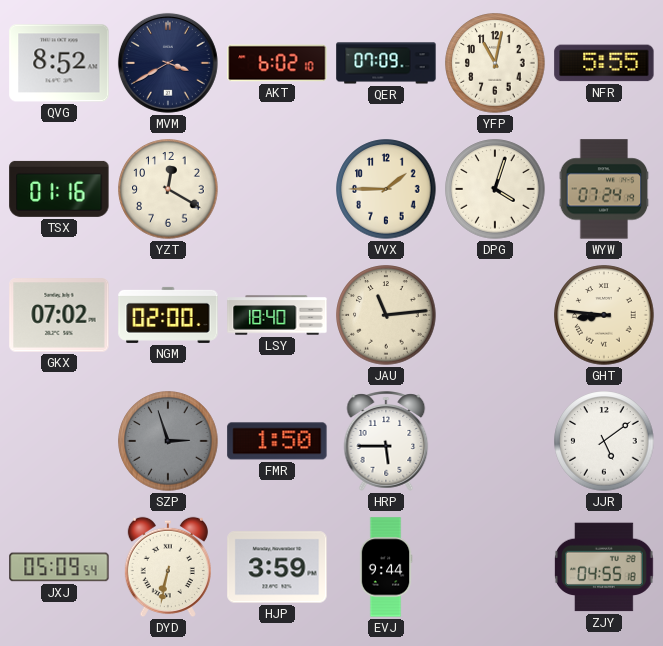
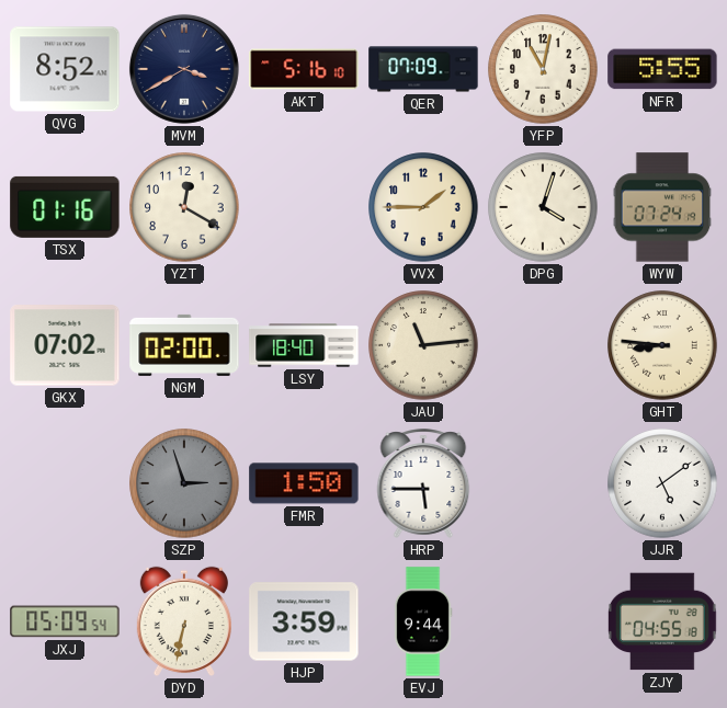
AKT: 6:02 -> 5:16 (304, 69)
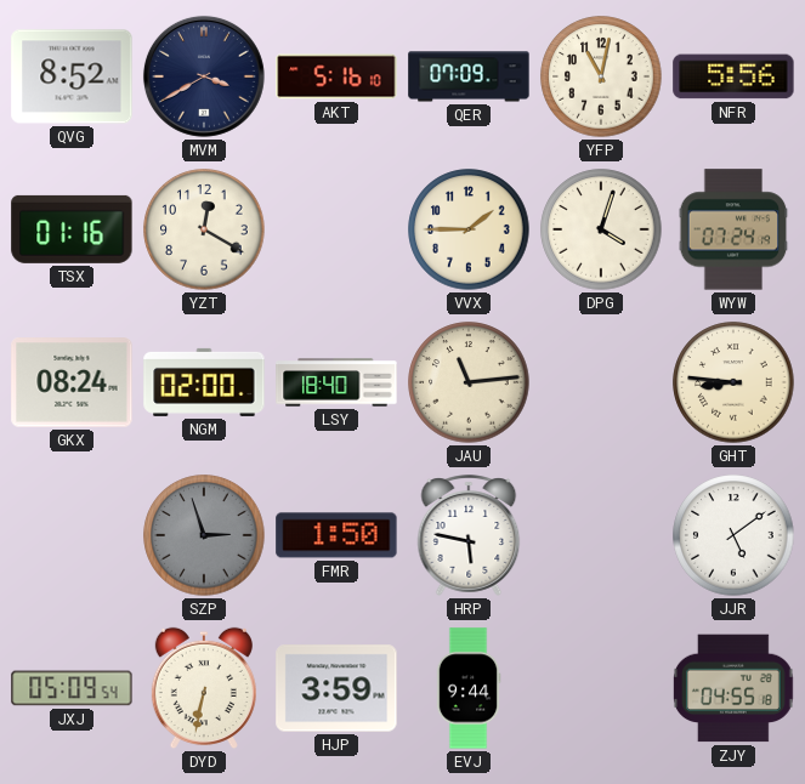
NFR: 5:55 -> 5:56 (733, 76)
GKX: 07:02 -> 08:24 (72, 382)
HRP: 5:45 -> 5:47 (469, 535)
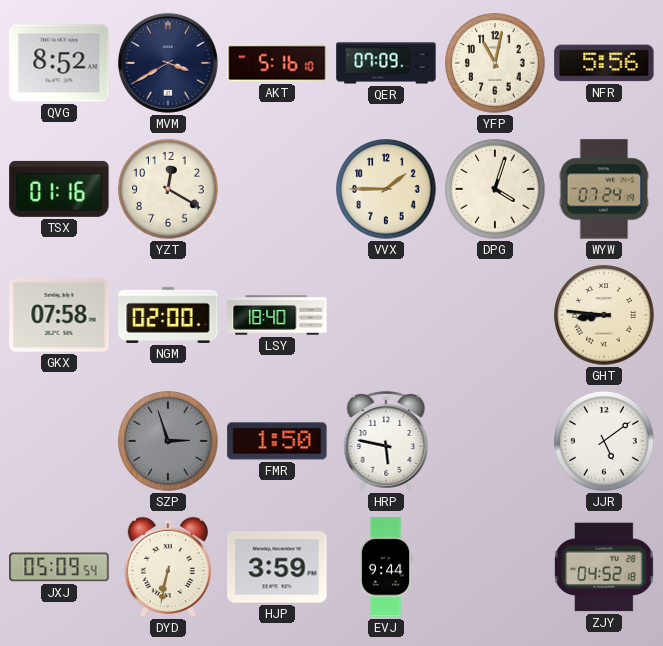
GKX: 08:24 -> 07:58 (59, 315)
JAU: 11:14 -> none (469, 382)
ZJY: 04:55 -> 04:52 (604, 567)
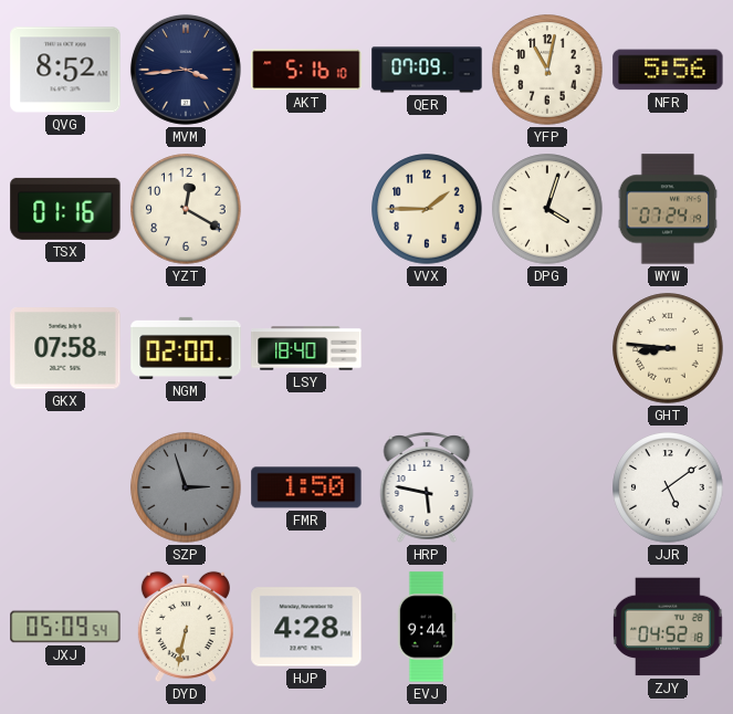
MVM: 3:40 -> 3:44 (186, 70)
HJP: 3:59 -> 4:28 (306, 627)
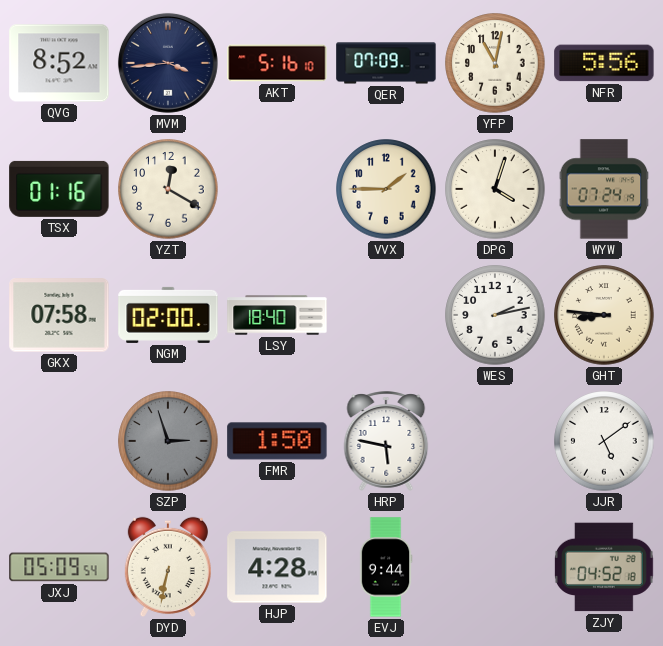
WES: none -> 2:13 (495, 315)
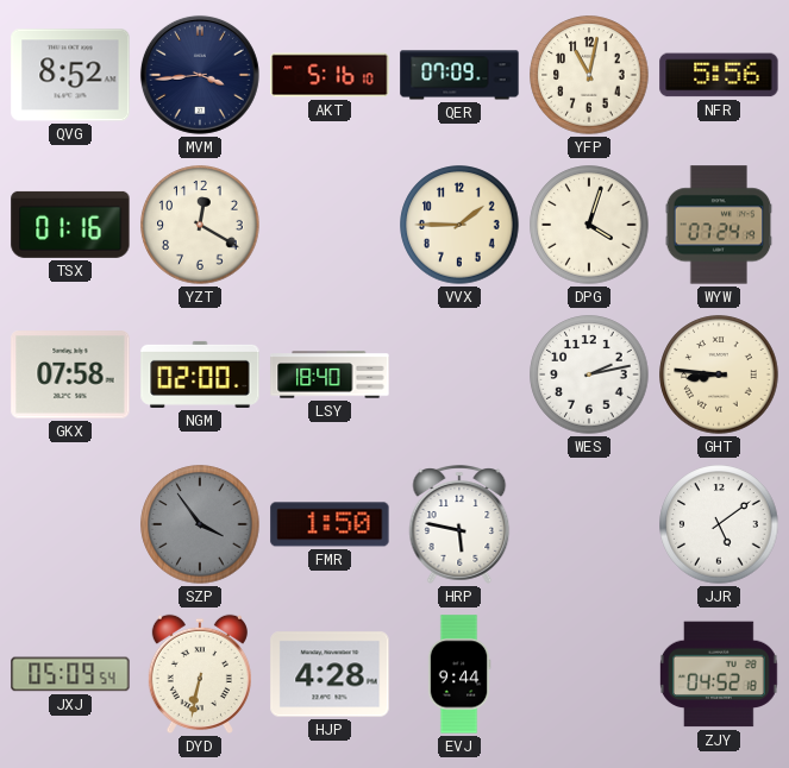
SZP: 2:57 -> 3:54 (200, 524)
